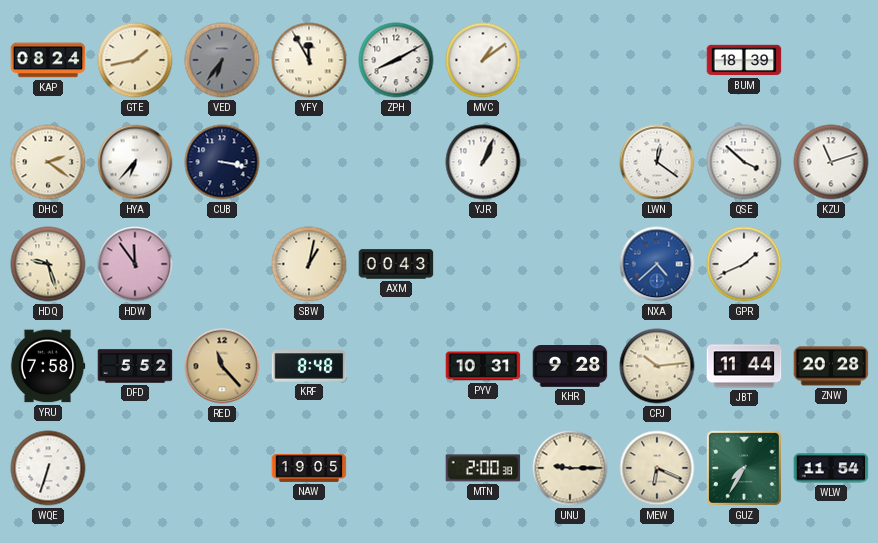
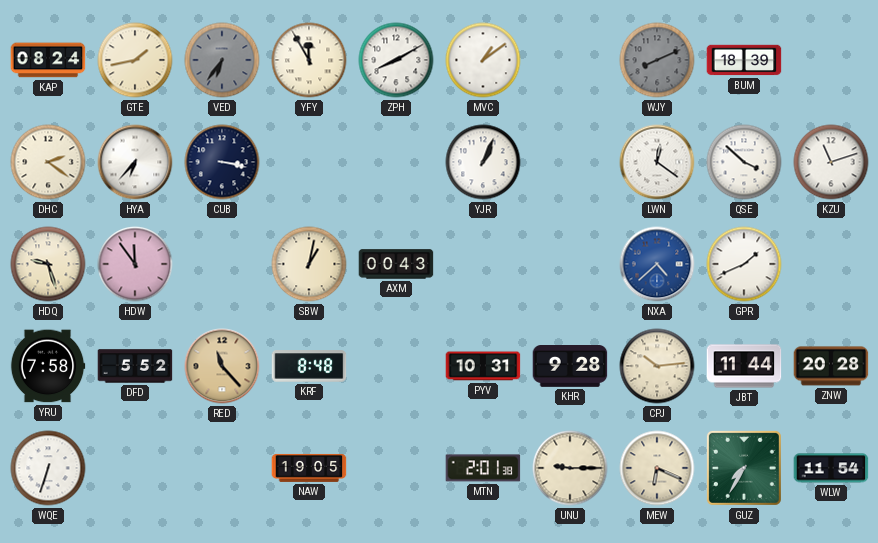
WJY: none -> 8:11 (657, 60)
MTN: 2:00 -> 2:01 (483, 468)
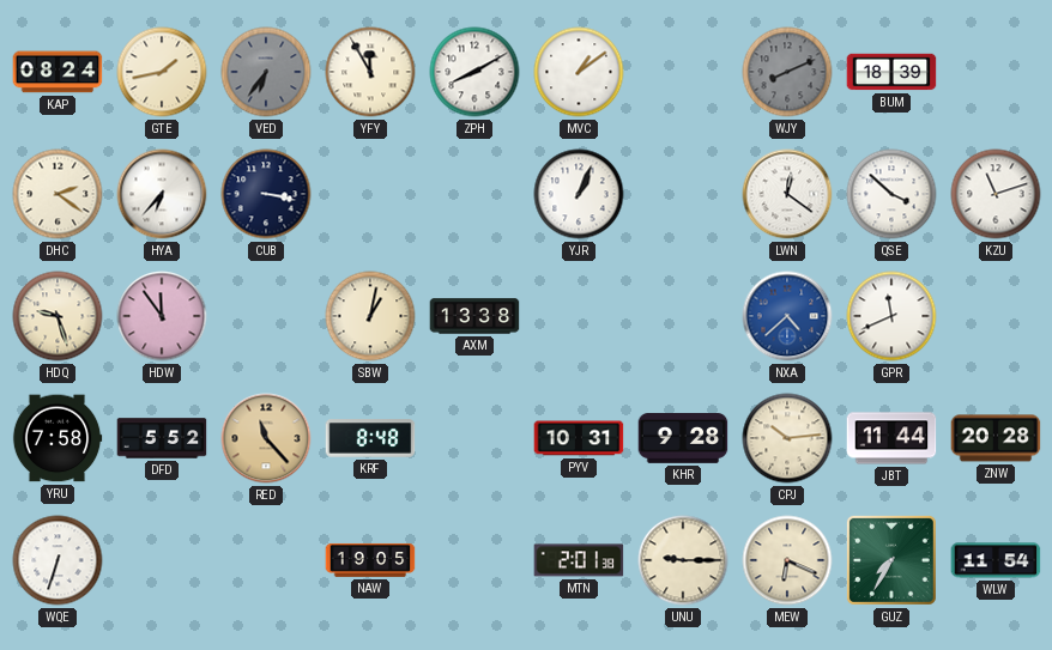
AXM: 00:43 -> 13:38 (474, 316)
GPR: 1:41 -> 11:41 (891, 316)
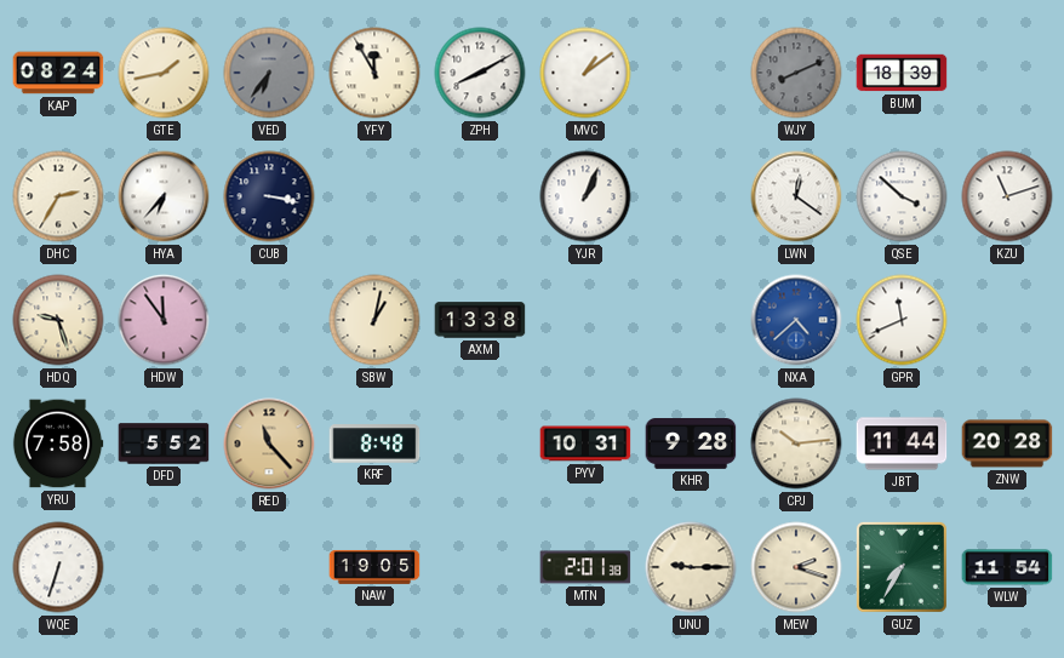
DHC: 2:21 -> 2:35 (58, 196)
MEW: 6:19 -> 2:18 (796, 567)
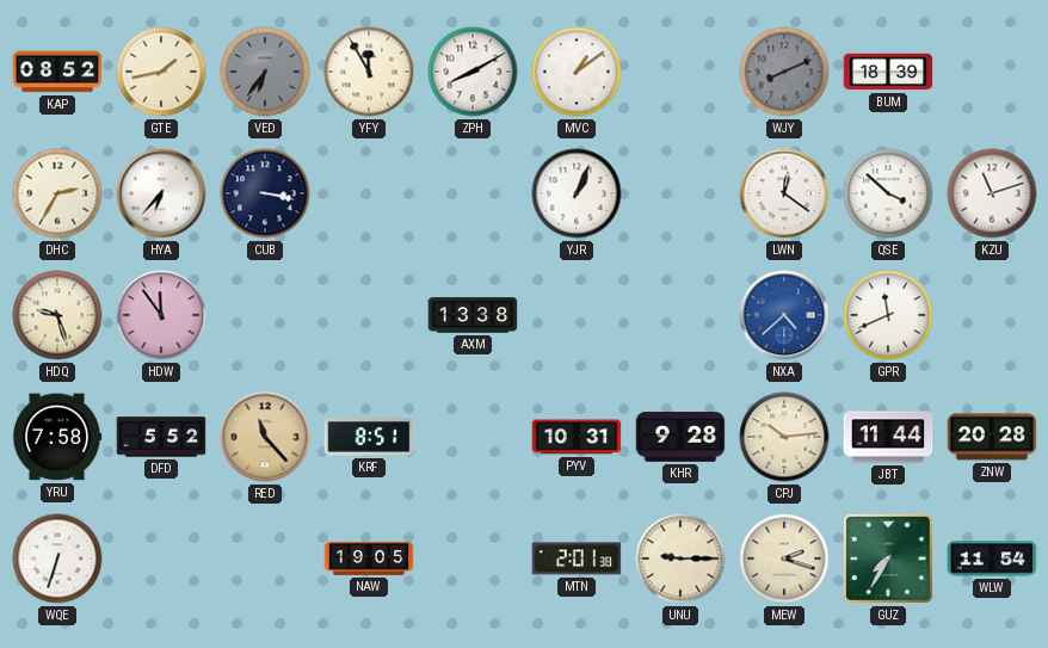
KAP: 08:24 -> 08:52 (57, 72)
SBW: 1:02 -> none (374, 320)
KRF: 8:48 -> 8:51 (369, 437)
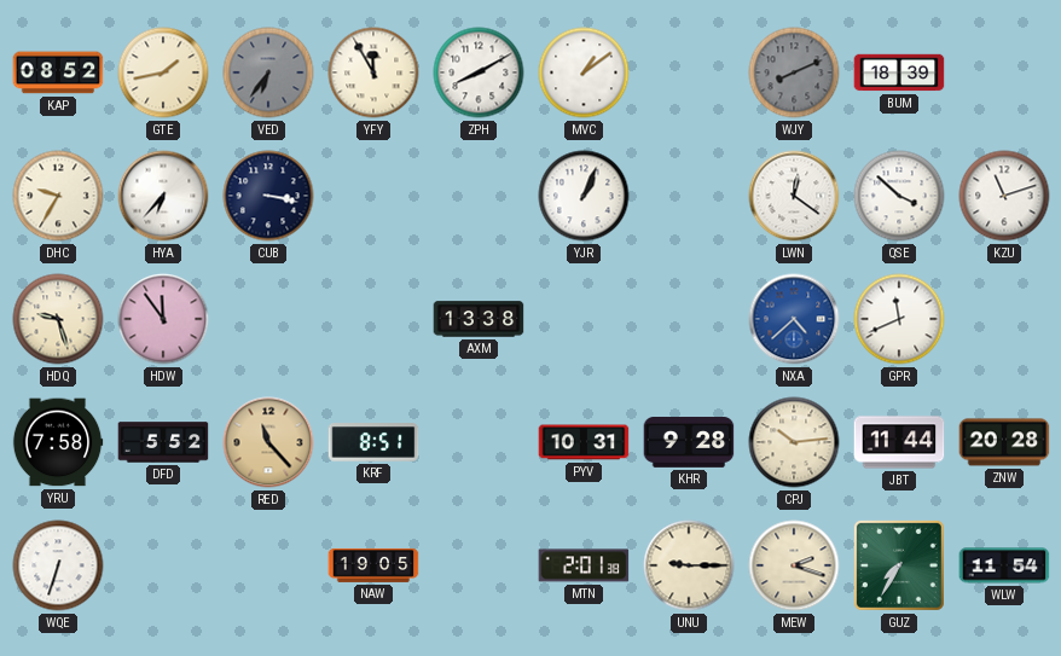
DHC: 2:35 -> 9:35 (58, 196)
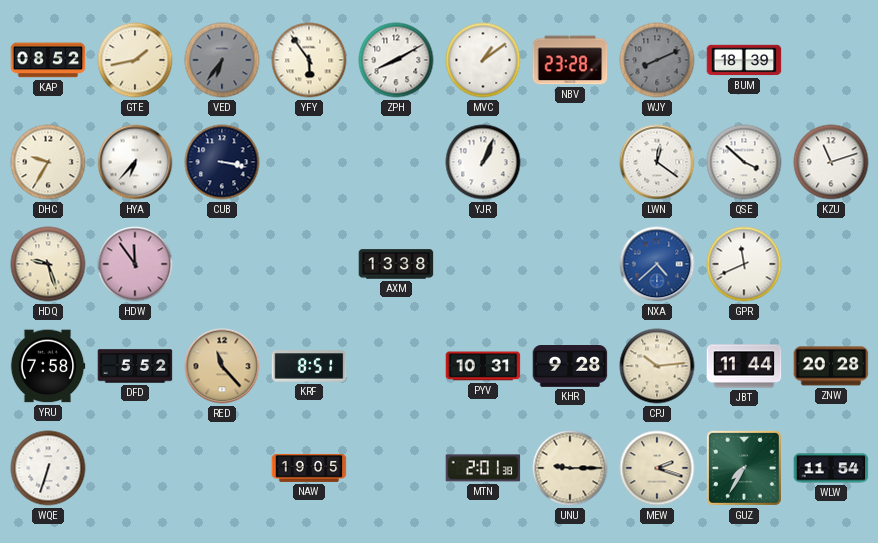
YFY: 11:55 -> 5:54 (309, 60)
NBV: none -> 23:28 (570, 60)
